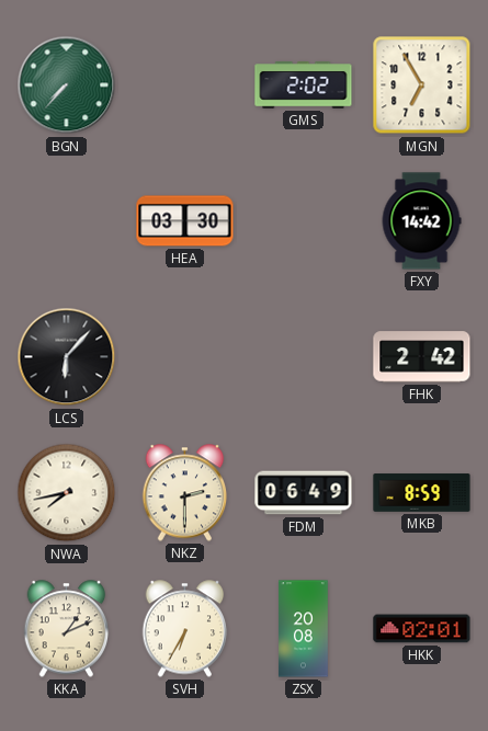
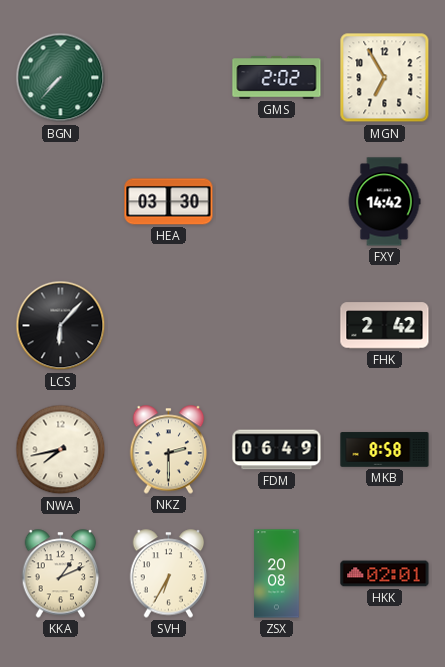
MKB: 8:59 -> 8:58 (385, 450)
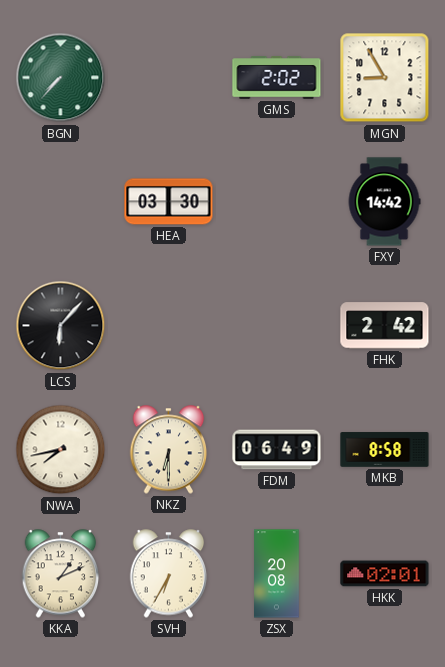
MGN: 6:55 -> 8:55 (385, 78)
NKZ: 2:30 -> 6:30 (169, 450)
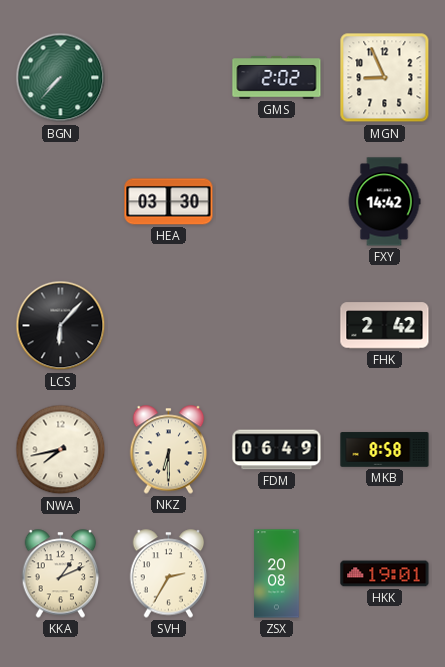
MGN: 8:55 -> 8:56 (385, 78)
SVH: 6:35 -> 2:35 (169, 574)
HKK: 02:01 -> 19:01 (385, 574)
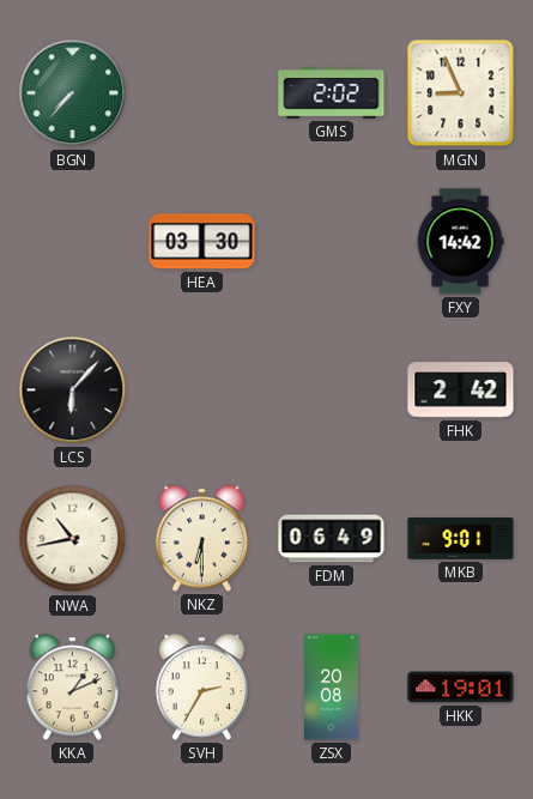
NWA: 7:43 -> 10:43 (73, 539)
MKB: 8:58 -> 9:01 (461, 539)
